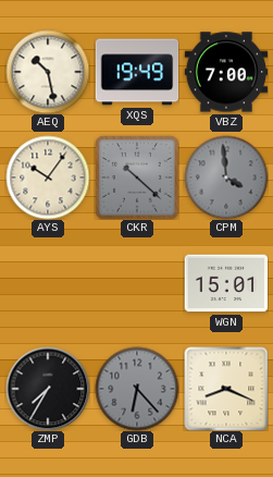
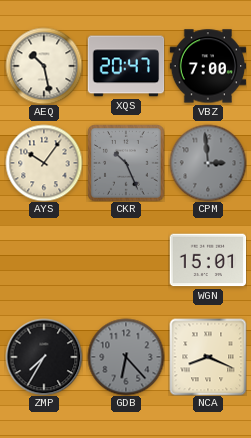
XQS: 19:49 -> 20:47 (126, 66)
CKR: 10:22 -> 10:26 (126, 163)
CPM: 3:59 -> 2:59 (208, 163)
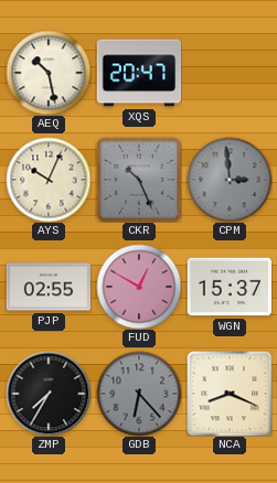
VBZ: 7:00 -> none (208, 66)
AYS: 10:06 -> 10:04 (49, 180)
PJP: none -> 02:55 (49, 287)
FUD: none -> 12:50 (139, 287)
WGN: 15:01 -> 15:37 (230, 287)
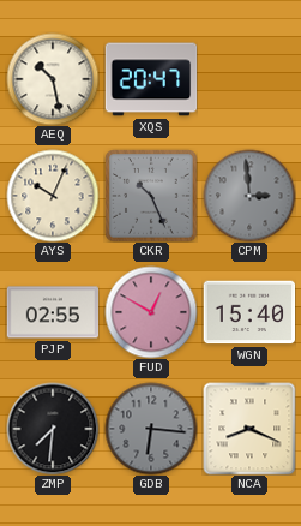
WGN: 15:37 -> 15:40 (249, 312)
ZMP: 7:35 -> 7:31 (53, 429)
GDB: 6:23 -> 6:16 (151, 429)
